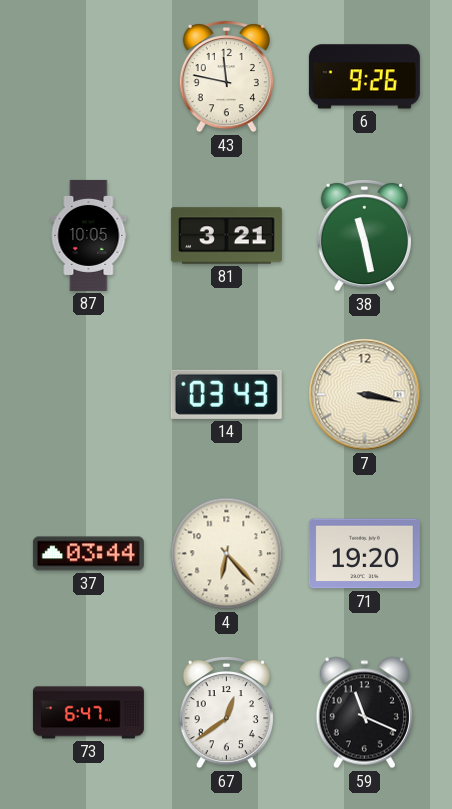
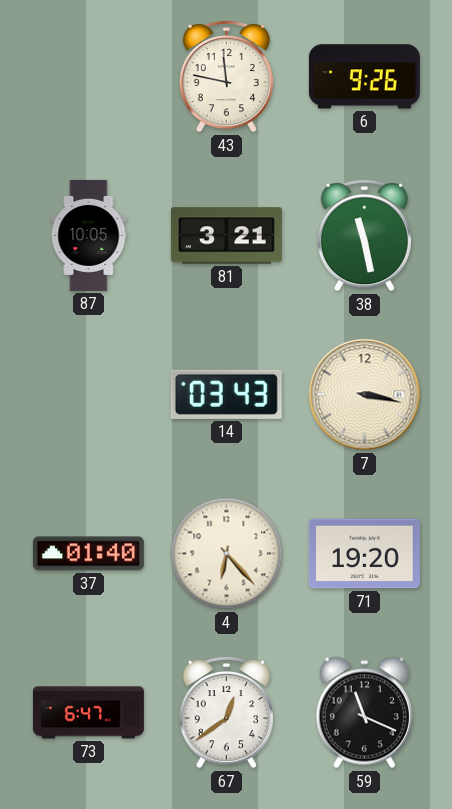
37: 03:44 -> 01:40 (88, 554)
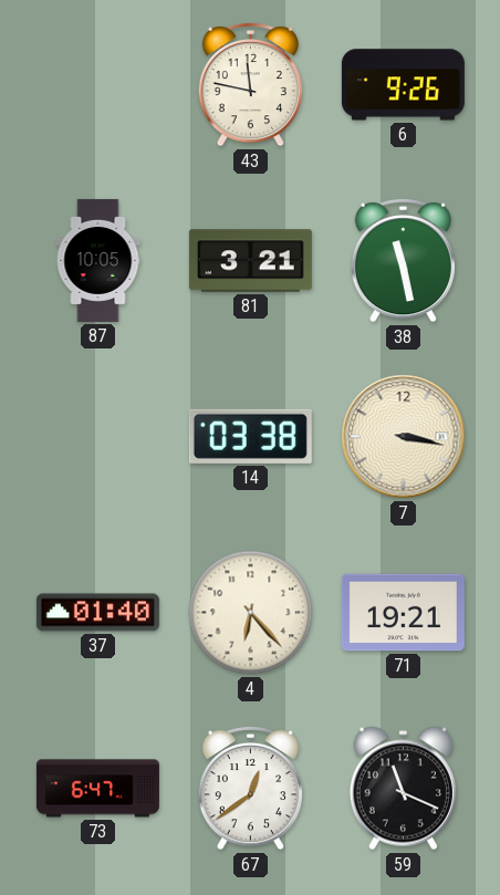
14: 03:43 -> 03:38 (250, 436)
71: 19:20 -> 19:21 (403, 613)
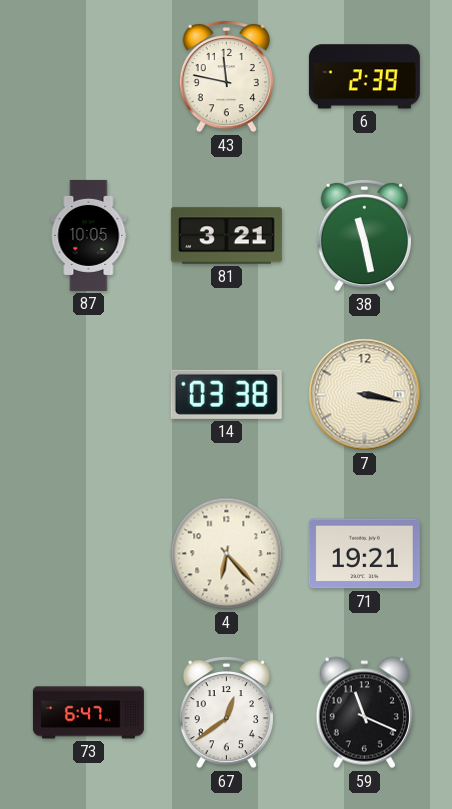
6: 9:26 -> 2:39 (364, 77)
37: 01:40 -> none (97, 613)
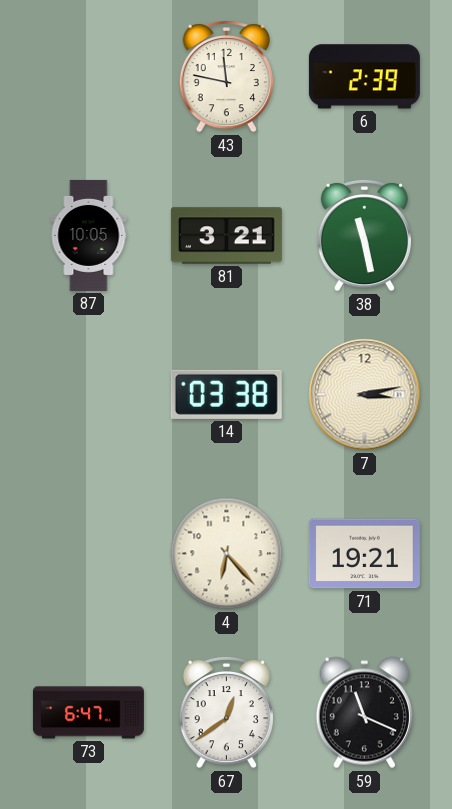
7: 3:17 -> 3:13 (365, 395)
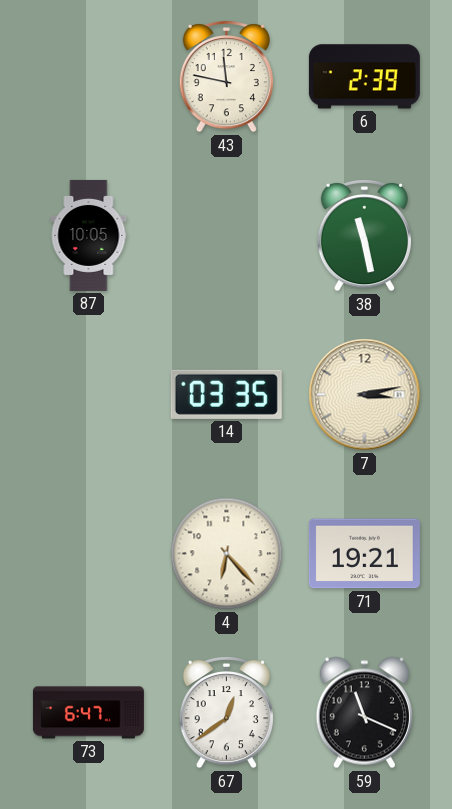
81: 3:21 -> none (226, 236)
14: 03:38 -> 03:35 (226, 394)
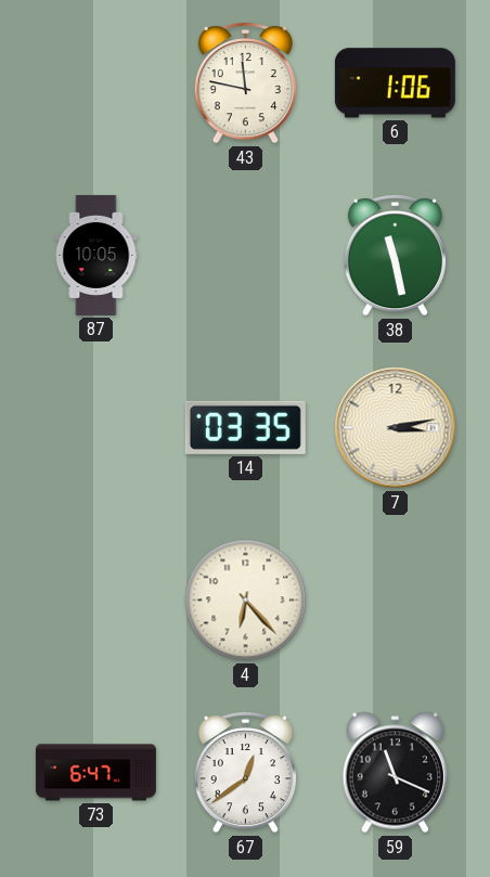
6: 2:39 -> 1:06 (395, 83)
71: 19:21 -> none (364, 554)
